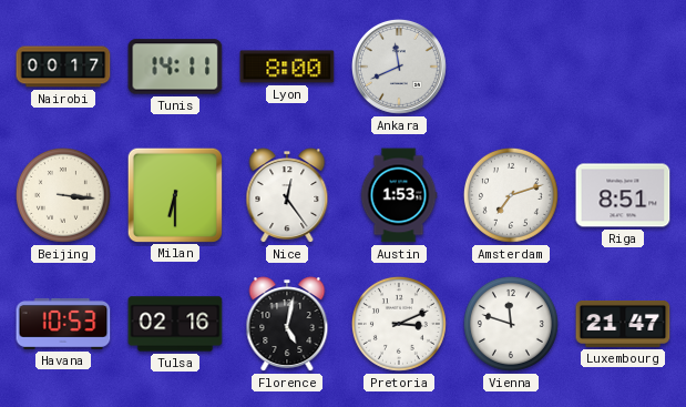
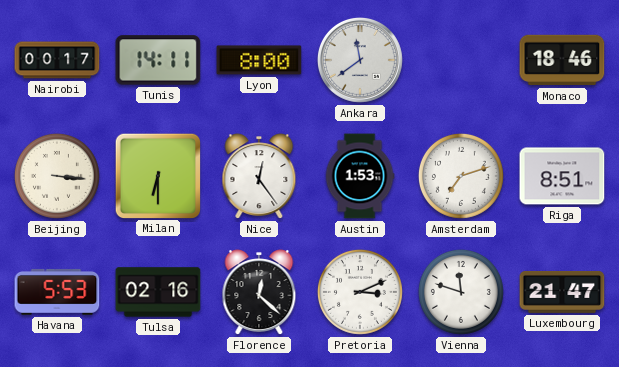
Ankara: 11:41 -> 11:39 (361, 61)
Monaco: none -> 18:46 (562, 60)
Havana: 10:53 -> 5:53 (57, 292)
Florence: 5:02 -> 12:22 (259, 292)
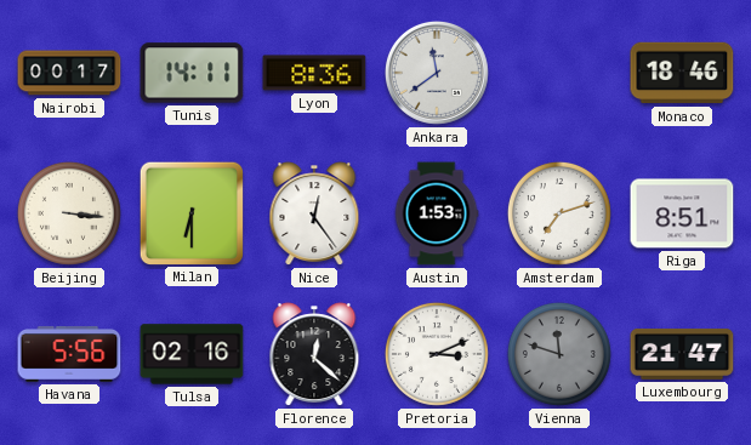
Lyon: 8:00 -> 8:36 (314, 73)
Havana: 5:53 -> 5:56 (69, 354)
Vienna dial: white -> grey (559, 354)
